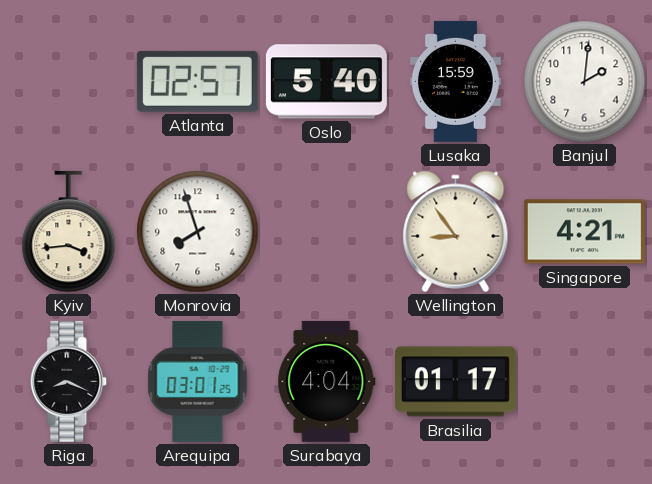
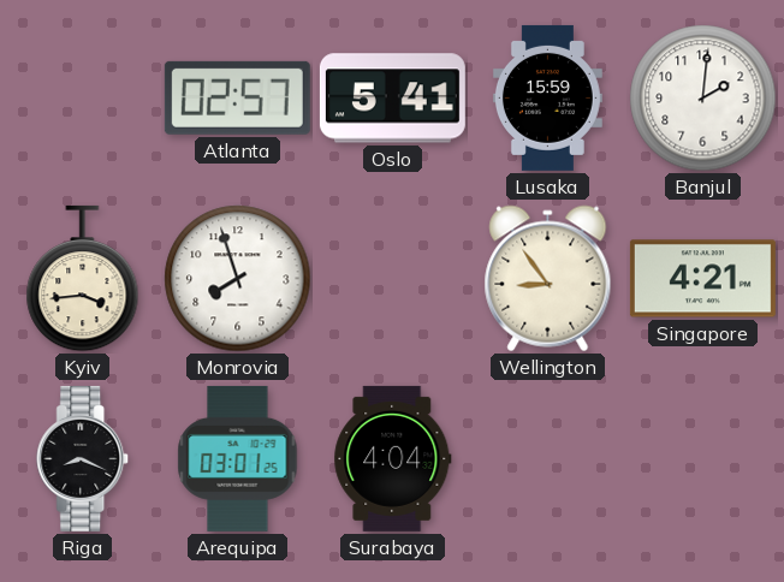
Oslo: 5:40 -> 5:41 (392, 99)
Brasilia: 01:17 -> none (455, 382)
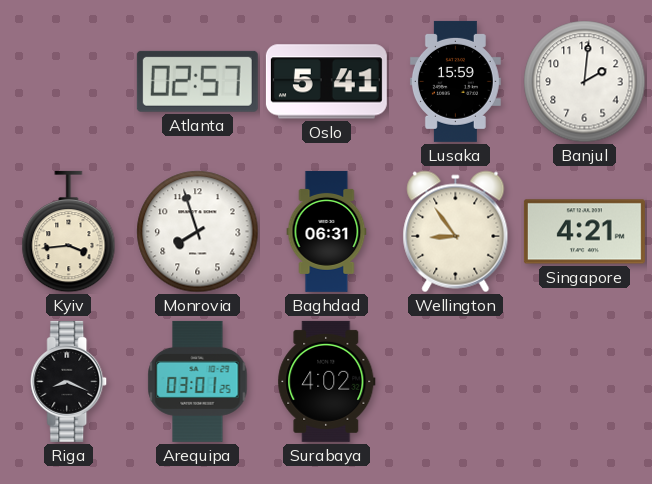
Baghdad: none -> 06:31 (327, 231)
Surabaya: 4:04 -> 4:02 (327, 381)
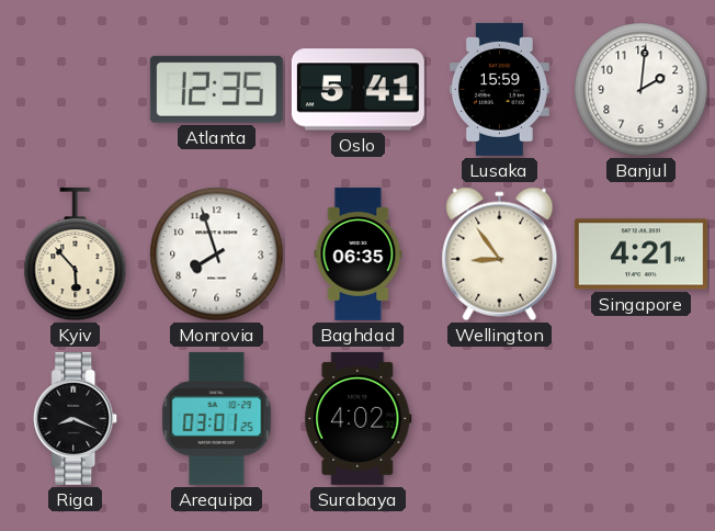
Atlanta: 02:57 -> 12:35 (216, 89)
Kyiv: 3:44 -> 5:53 (76, 255)
Baghdad: 06:31 -> 06:35 (359, 253)
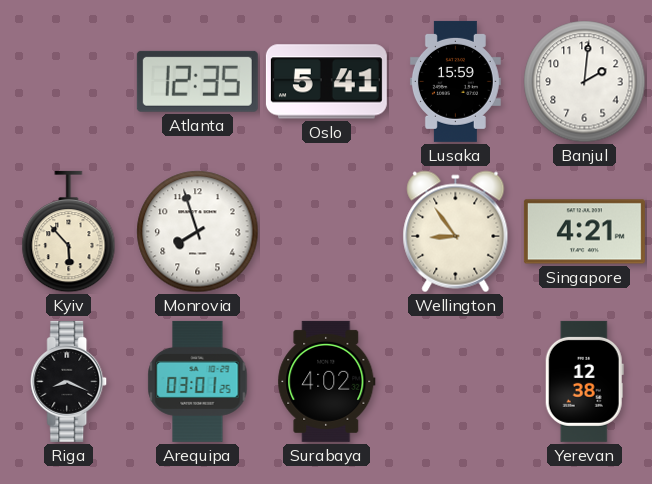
Baghdad: 06:35 -> none (359, 253)
Yerevan: none -> 12:38 (584, 381)
